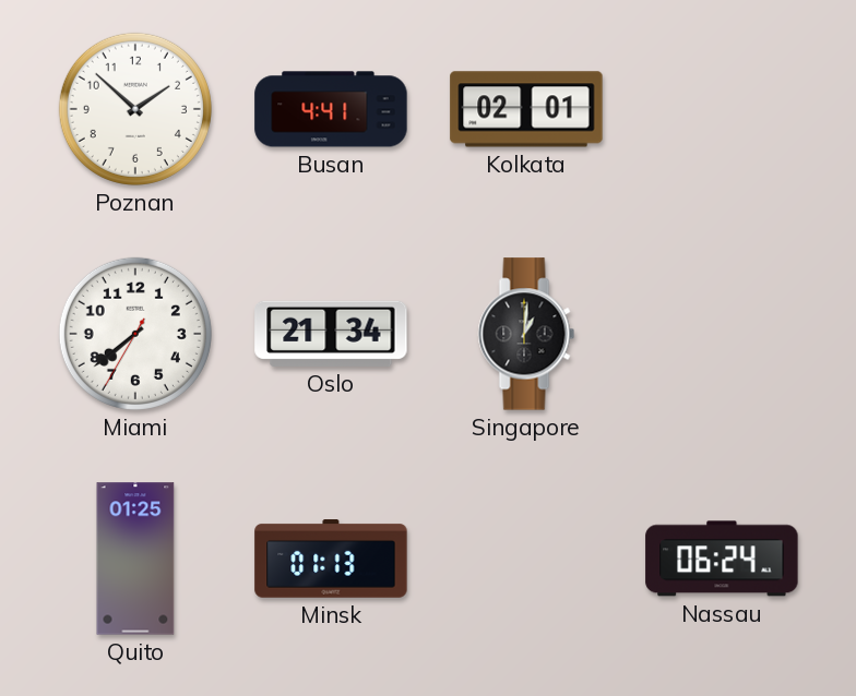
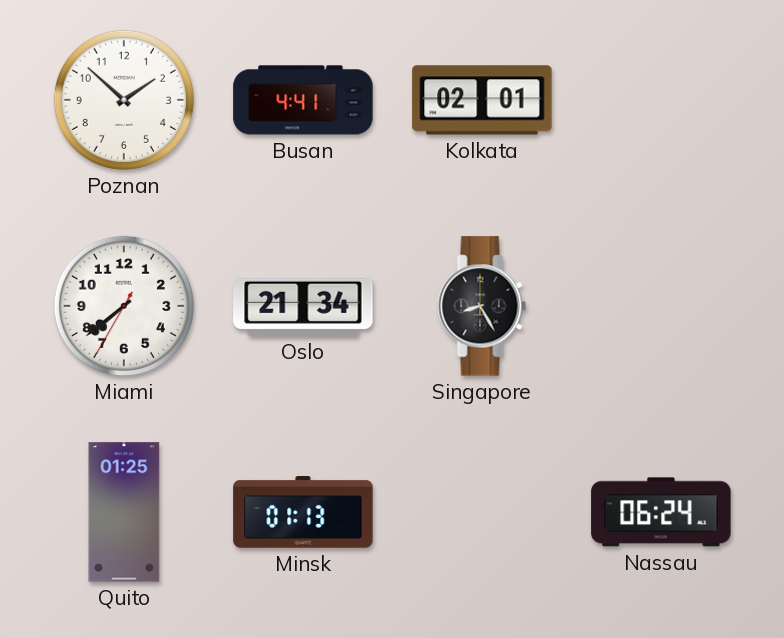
Singapore: 1:01 -> 8:25 (482, 306)
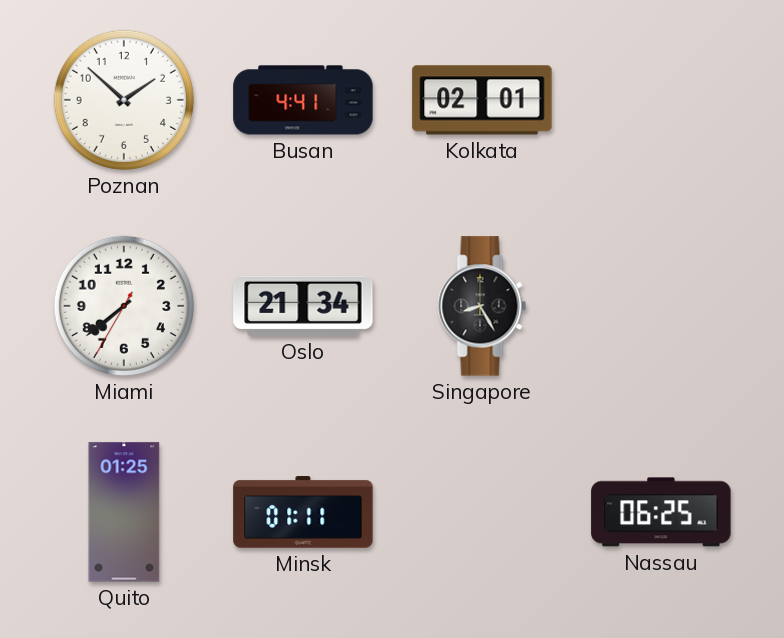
Minsk: 01:13 -> 01:11 (303, 512)
Nassau: 06:24 -> 06:25 (661, 512)
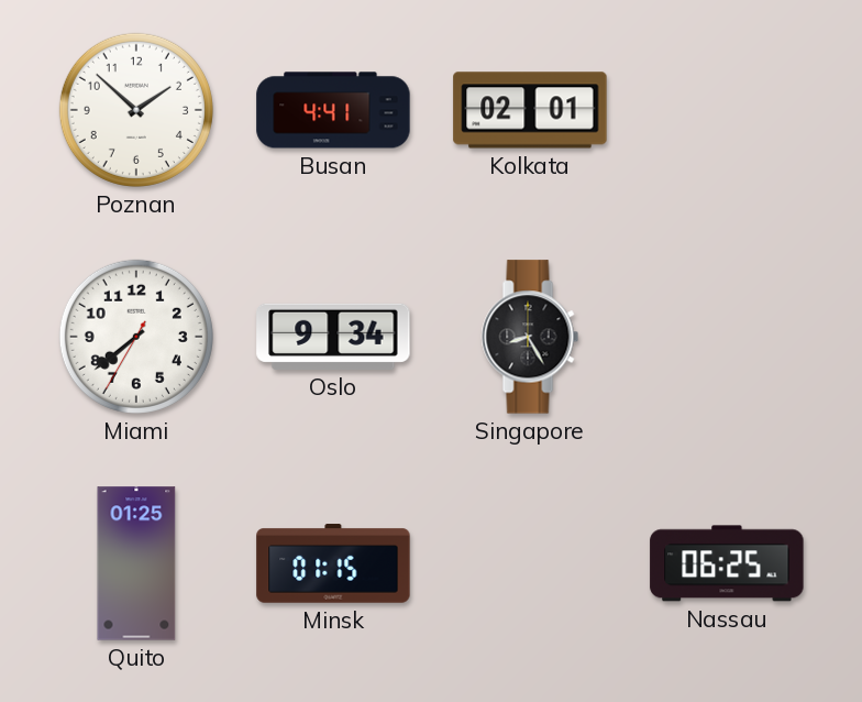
Oslo: 21:34 -> 9:34 (333, 337)
Minsk: 01:11 -> 01:15 (333, 563)
